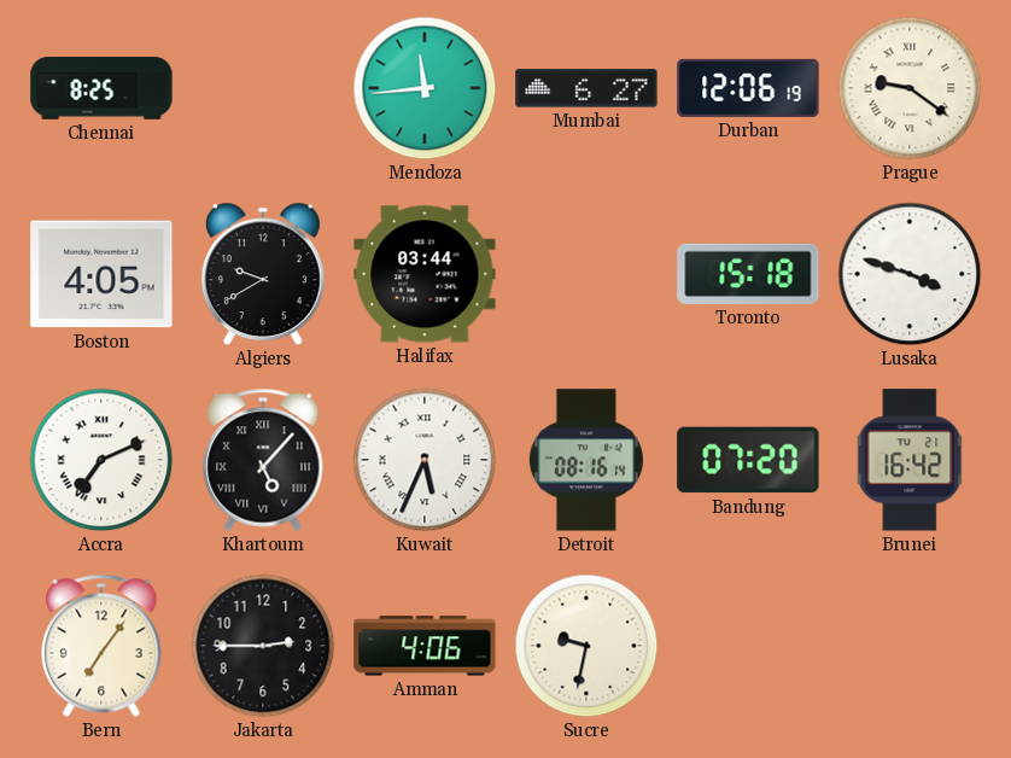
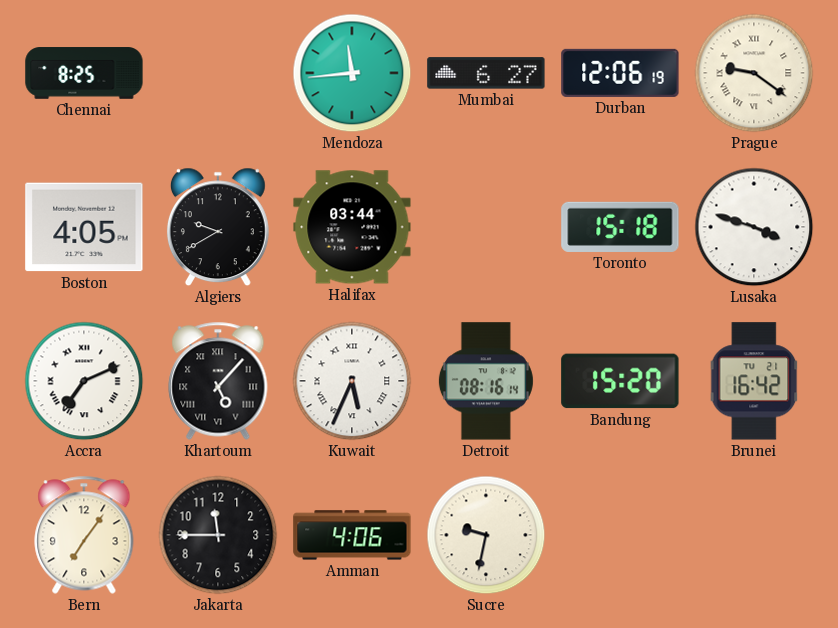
Bandung: 07:20 -> 15:20 (620, 381)
Jakarta: 2:45 -> 11:45 (218, 535)
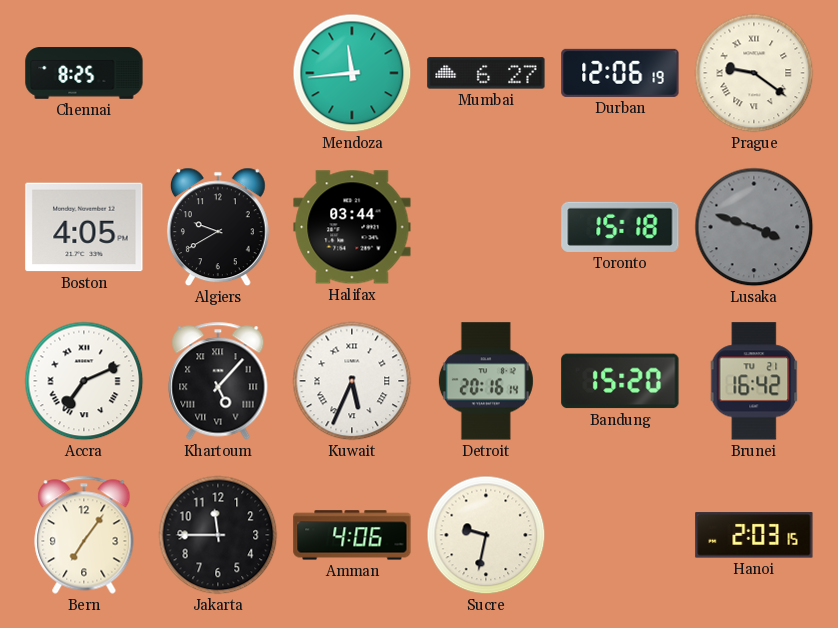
Lusaka dial: white -> grey (754, 227)
Detroit: 08:16 -> 20:16 (486, 381)
Hanoi: none -> 2:03 (754, 535)
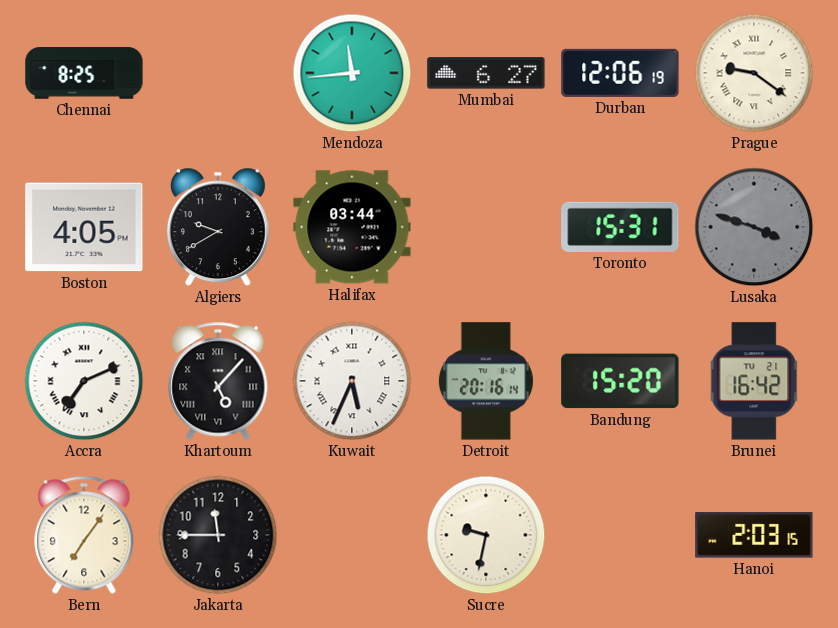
Toronto: 15:18 -> 15:31 (620, 227)
Amman: 4:06 -> none (352, 535)
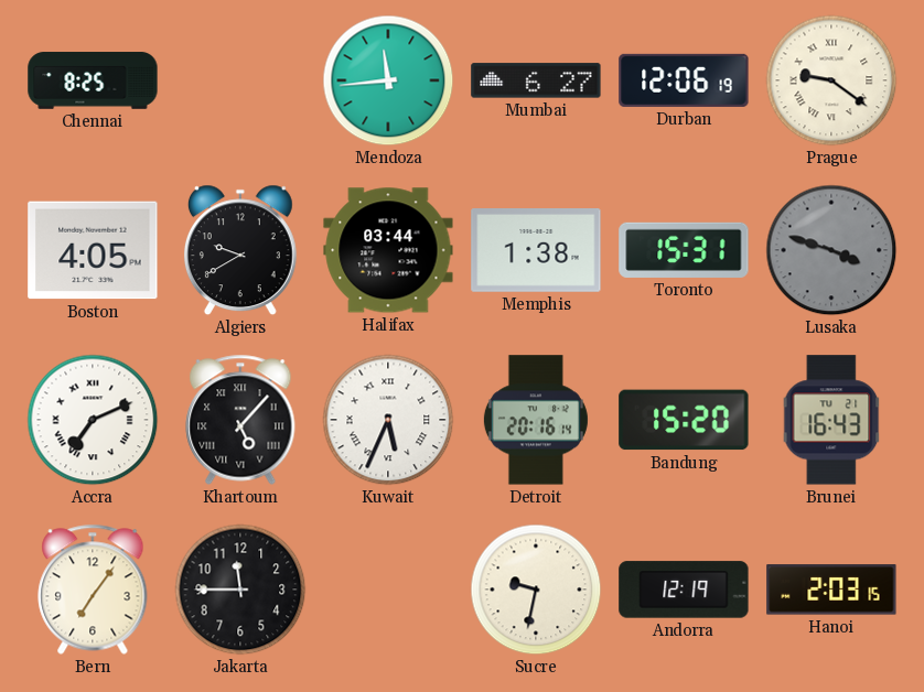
Memphis: none -> 1:38 (536, 251)
Brunei: 16:42 -> 16:43 (831, 420)
Andorra: none -> 12:19 (684, 590)
